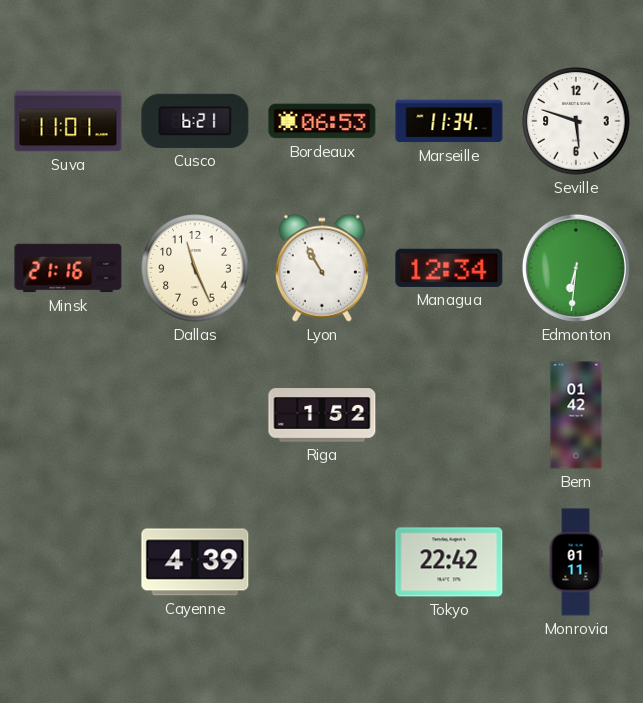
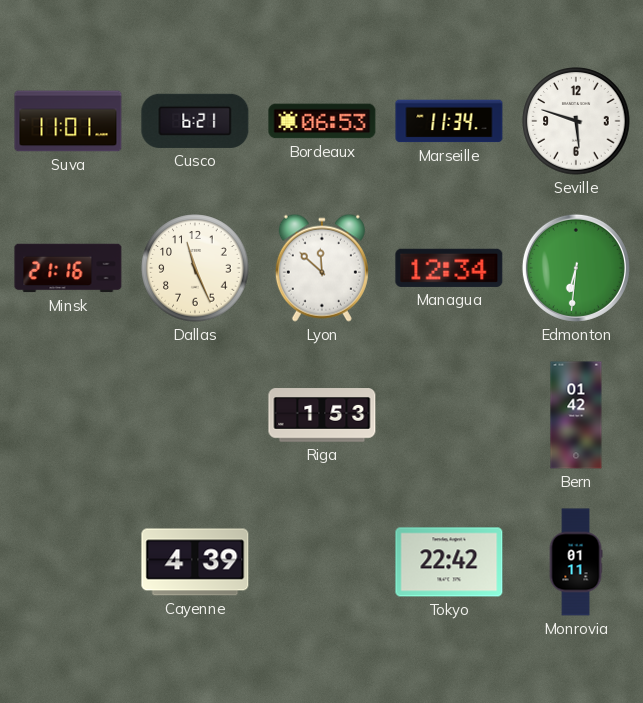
Lyon: 10:55 -> 11:52 (322, 268)
Riga: 1:52 -> 1:53 (322, 415)
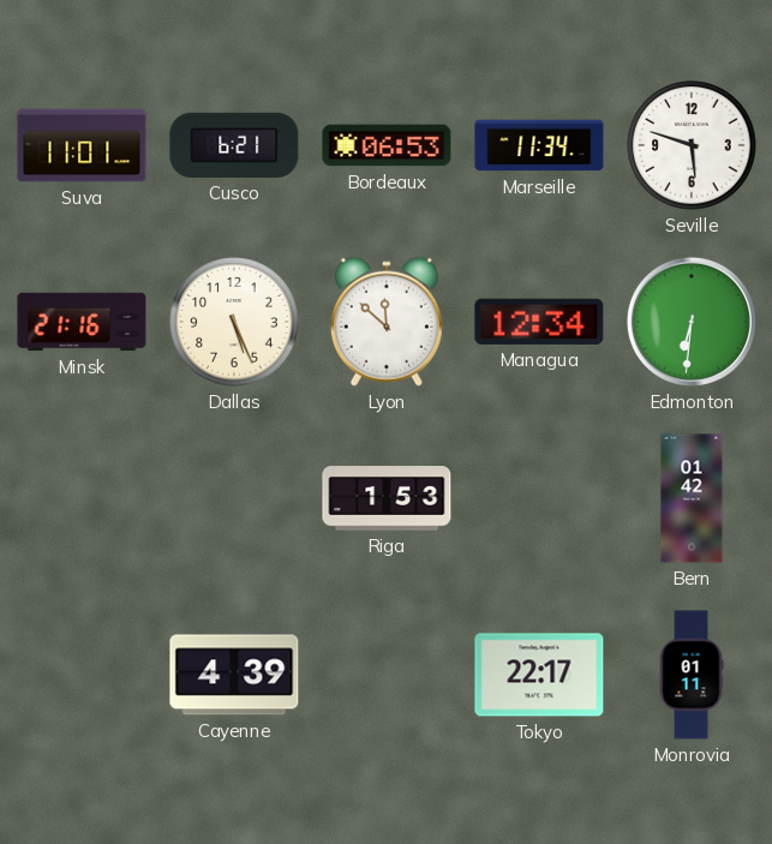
Dallas: 11:26 -> 5:26 (234, 322)
Tokyo: 22:42 -> 22:17 (539, 675)
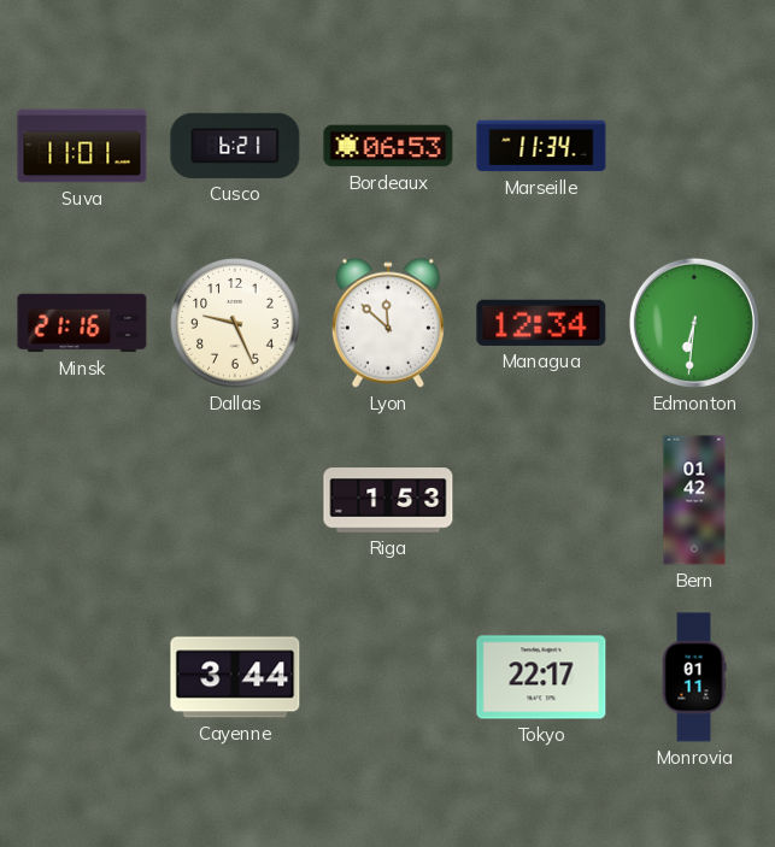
Seville: 5:48 -> none (692, 145)
Dallas: 5:26 -> 9:26 (235, 323)
Cayenne: 4:39 -> 3:44 (235, 677)
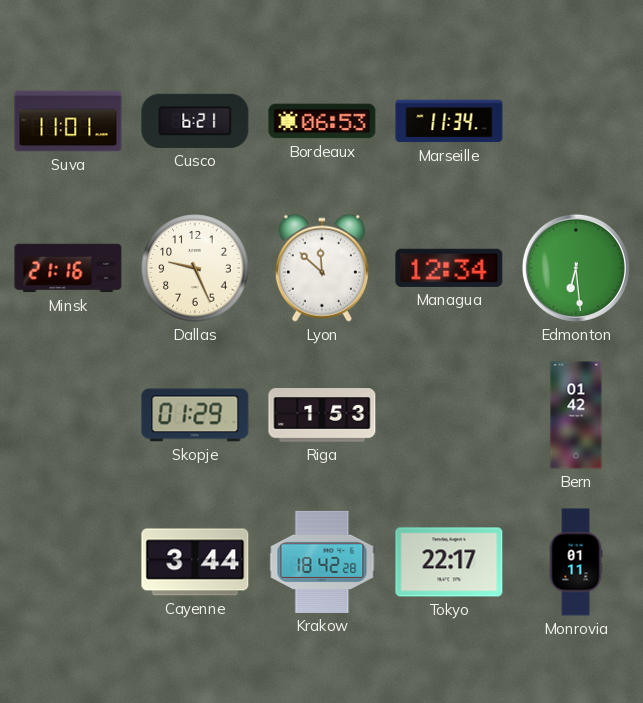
Edmonton: 6:31 -> 6:29 (576, 268)
Skopje: none -> 01:29 (195, 415)
Krakow: none -> 18:42 (322, 562)
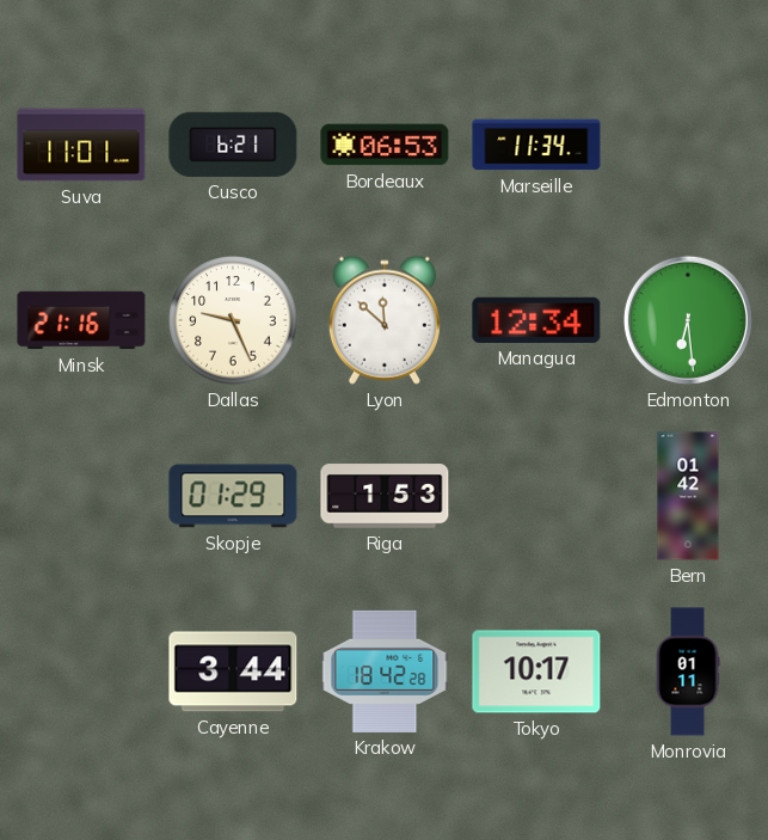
Tokyo: 22:17 -> 10:17 (536, 672)
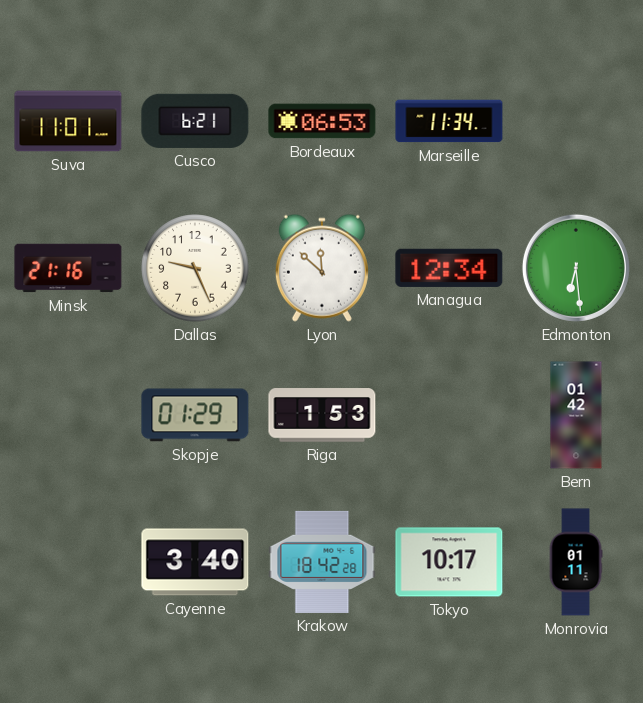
Cayenne: 3:44 -> 3:40 (195, 562)
